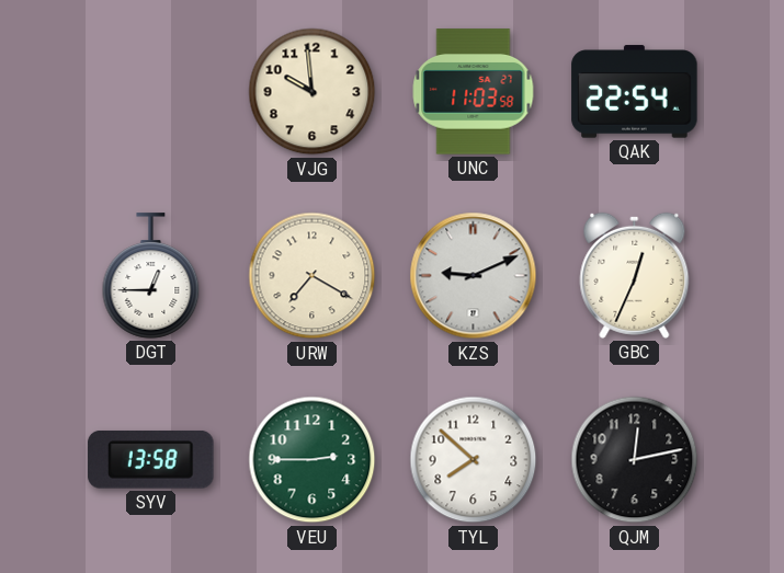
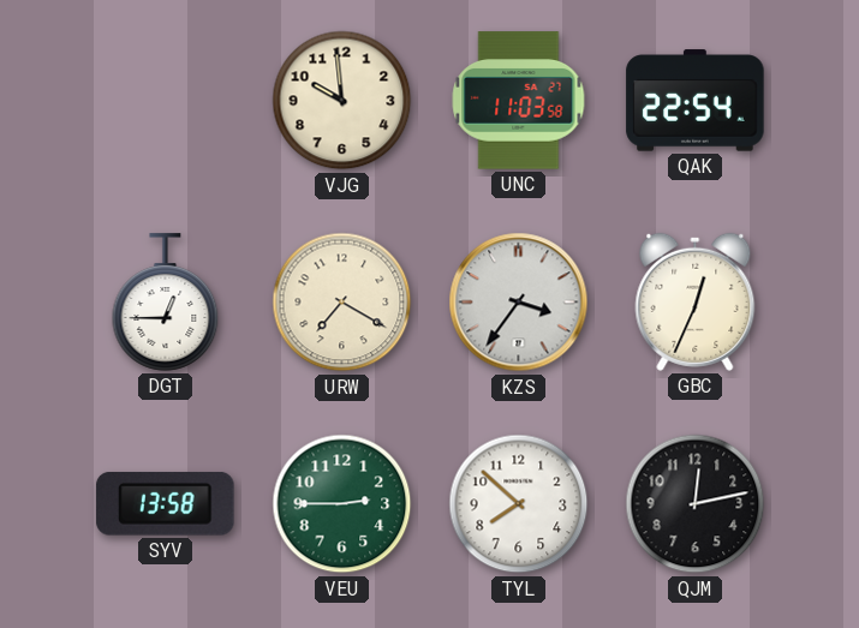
KZS: 9:11 -> 3:36 (519, 303)
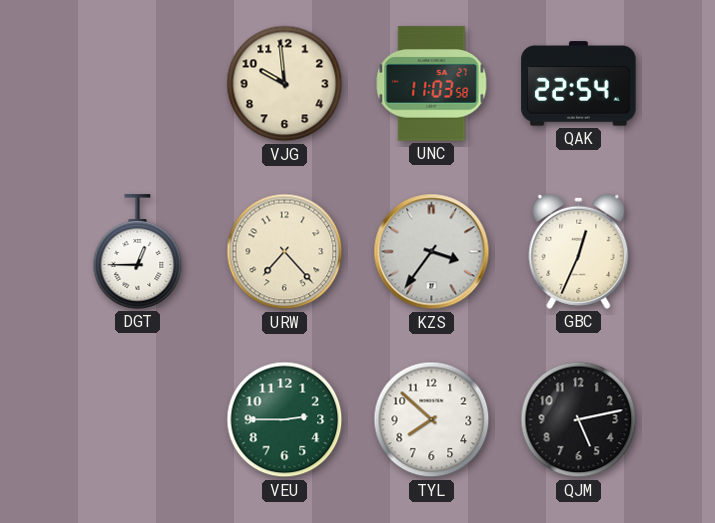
URW: 7:20 -> 7:23 (285, 252)
SYV: 13:58 -> none (166, 503)
QJM: 12:13 -> 5:13 (579, 420)
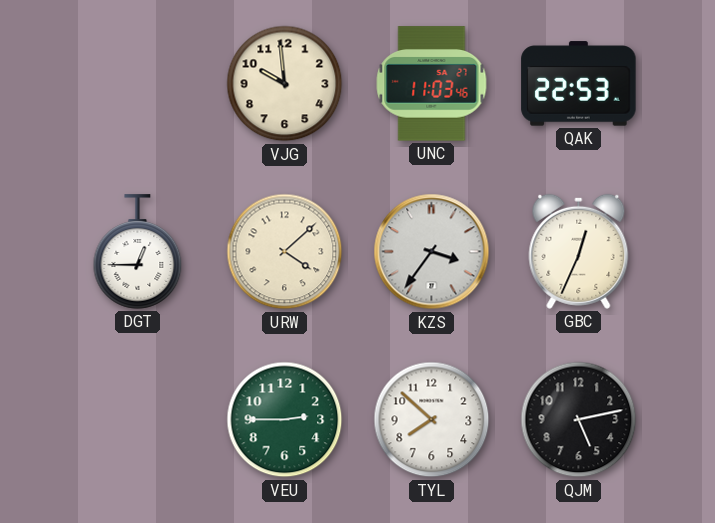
UNC: 11:03:58 -> 11:03:46 (432, 84)
QAK: 22:54 -> 22:53 (579, 84)
URW: 7:23 -> 4:08 (285, 252)
